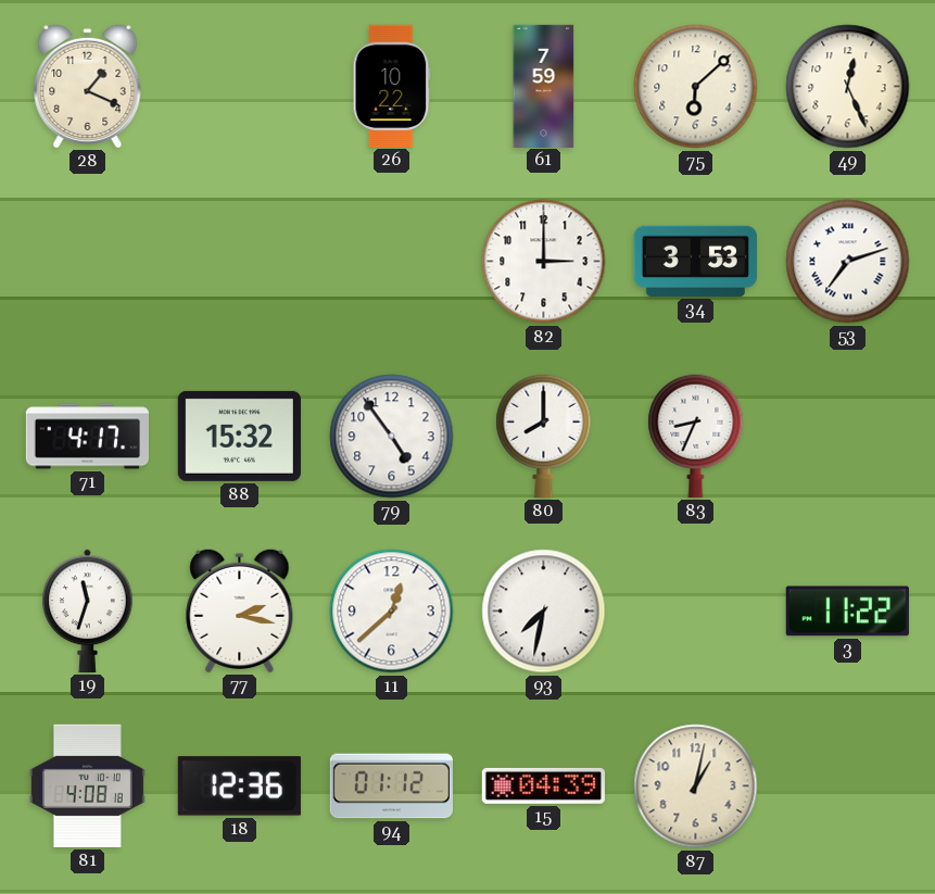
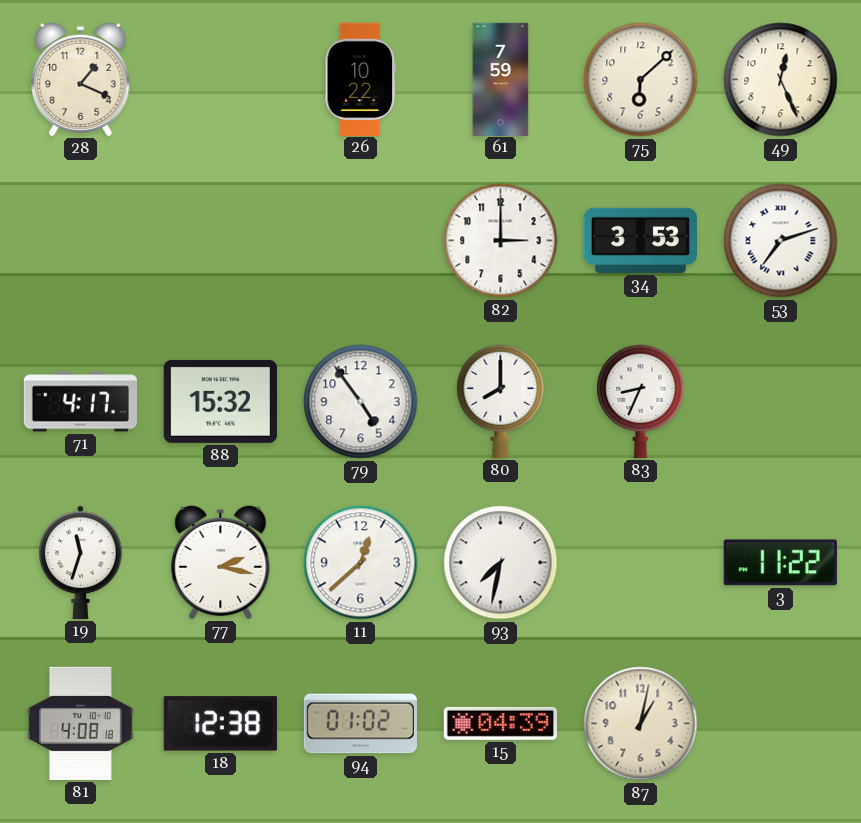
18: 12:36 -> 12:38 (220, 724)
94: 01:12 -> 01:02 (360, 724)
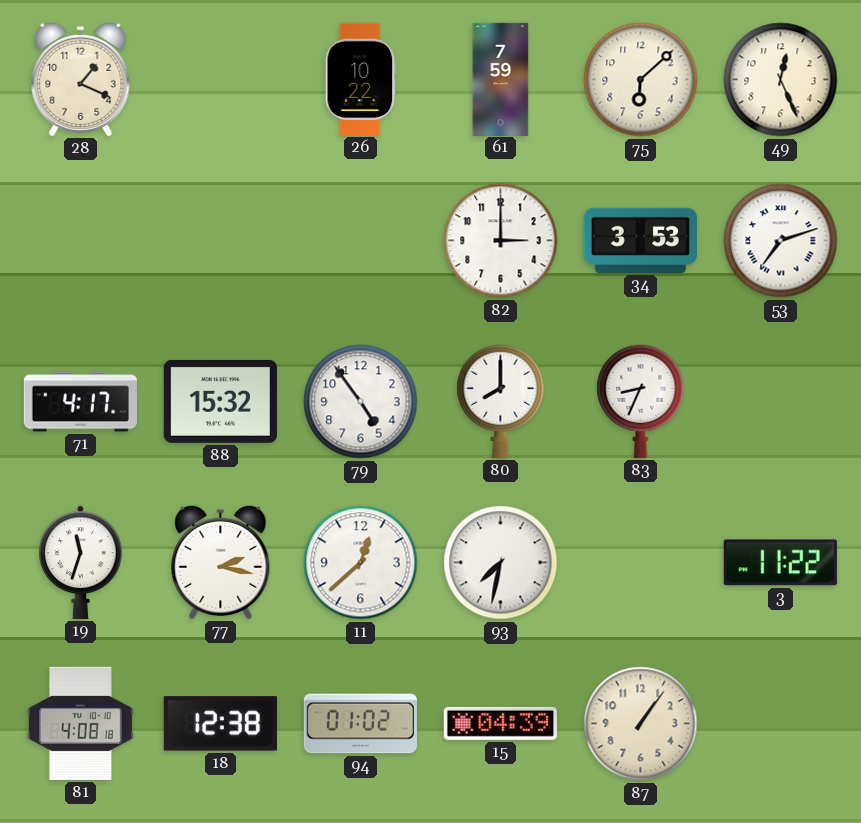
87: 1:02 -> 1:06 (641, 724)
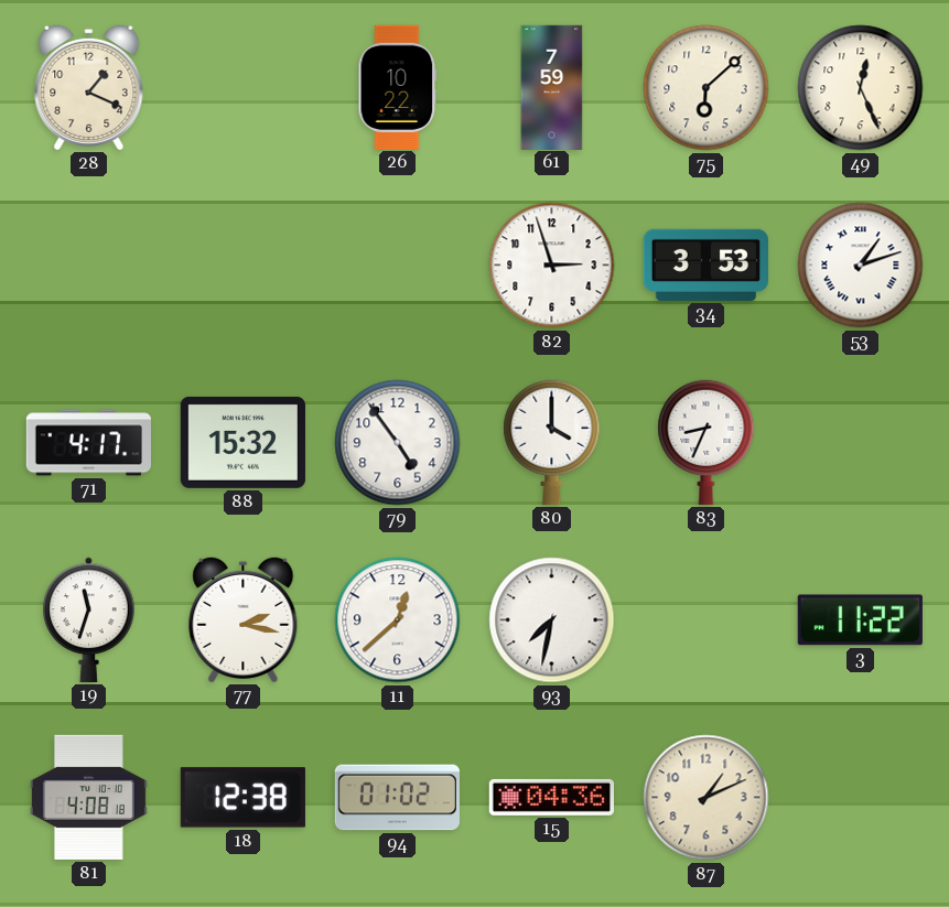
82: 3:00 -> 2:57 (552, 266)
53: 7:12 -> 1:12 (861, 266)
80: 8:00 -> 4:00 (552, 442)
15: 04:39 -> 04:36 (551, 797)
87: 1:06 -> 1:11 (707, 798)
